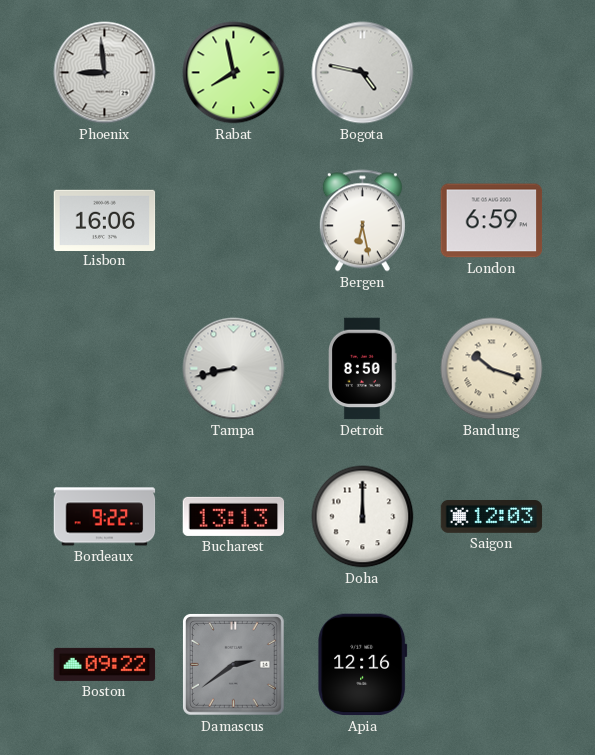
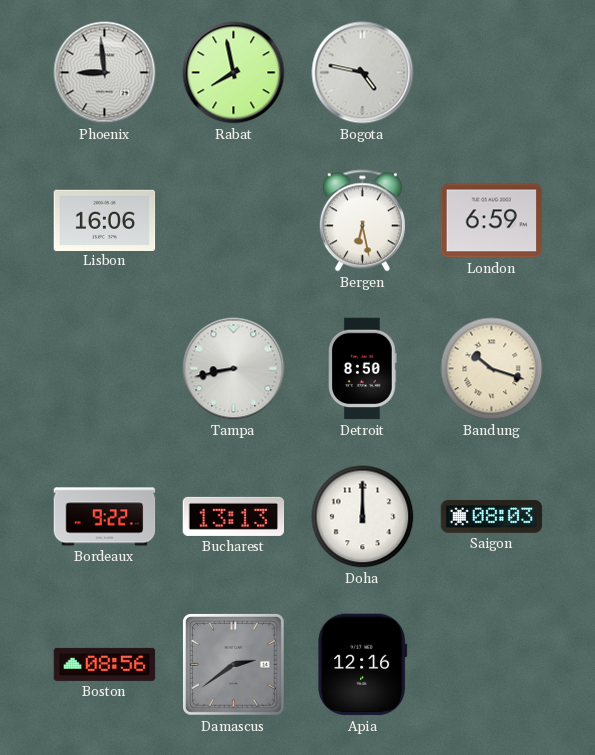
Saigon: 12:03 -> 08:03 (492, 517)
Boston: 09:22 -> 08:56 (105, 664)
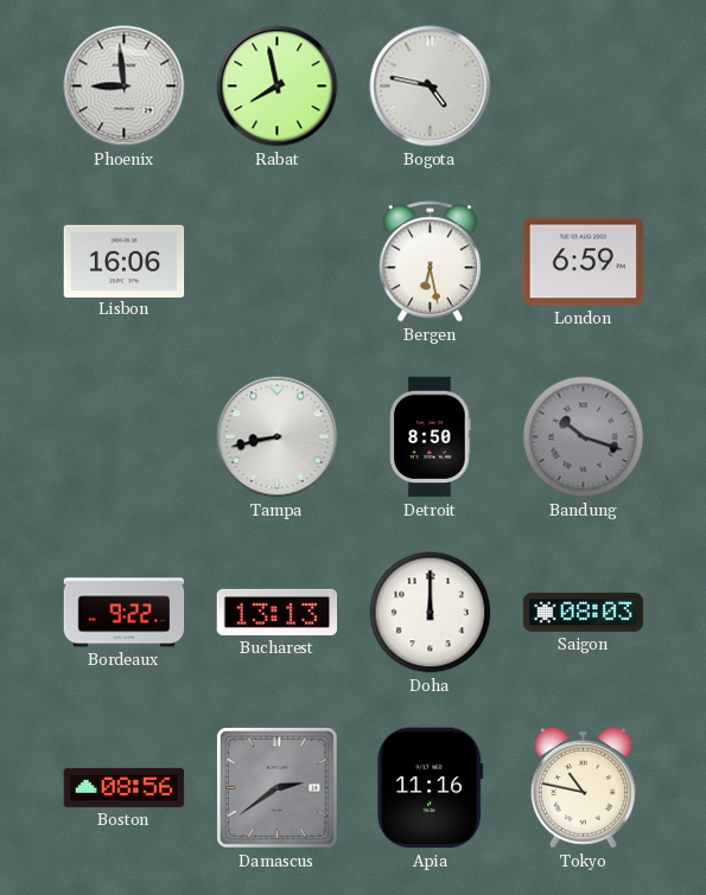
Bandung dial: cream -> grey (584, 437)
Apia: 12:16 -> 11:16 (431, 788)
Tokyo: none -> 10:47 (583, 787)
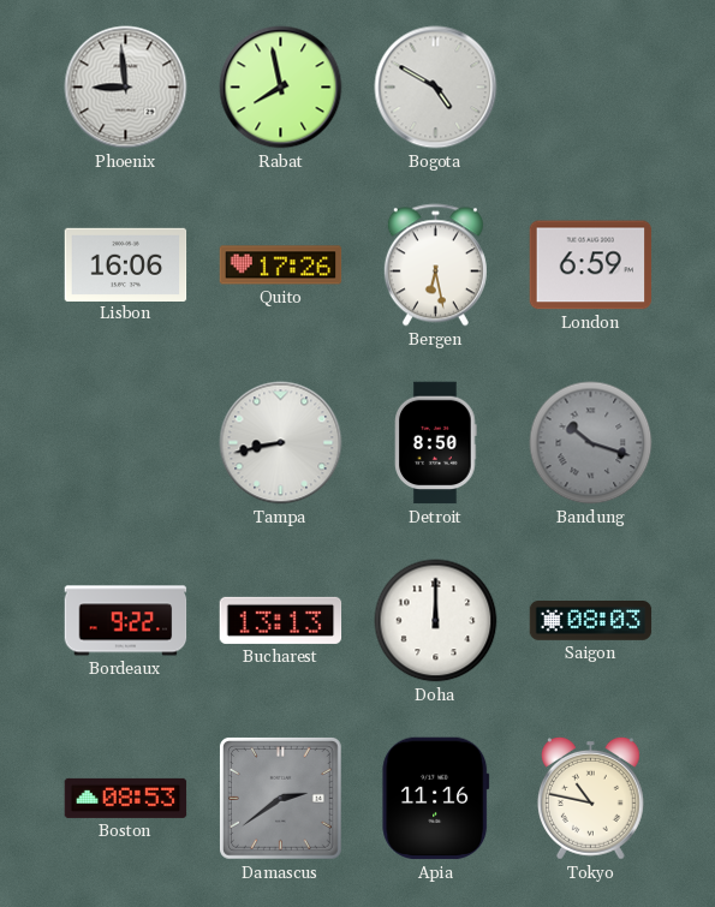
Bogota: 4:47 -> 4:50 (436, 88)
Quito: none -> 17:26 (281, 265)
Boston: 08:56 -> 08:53 (126, 798)
